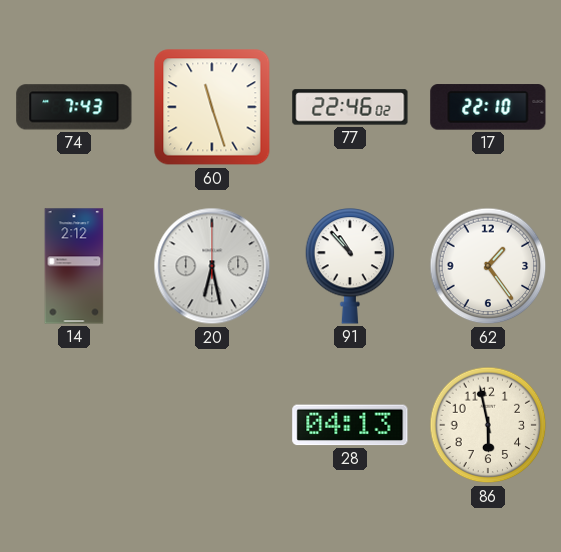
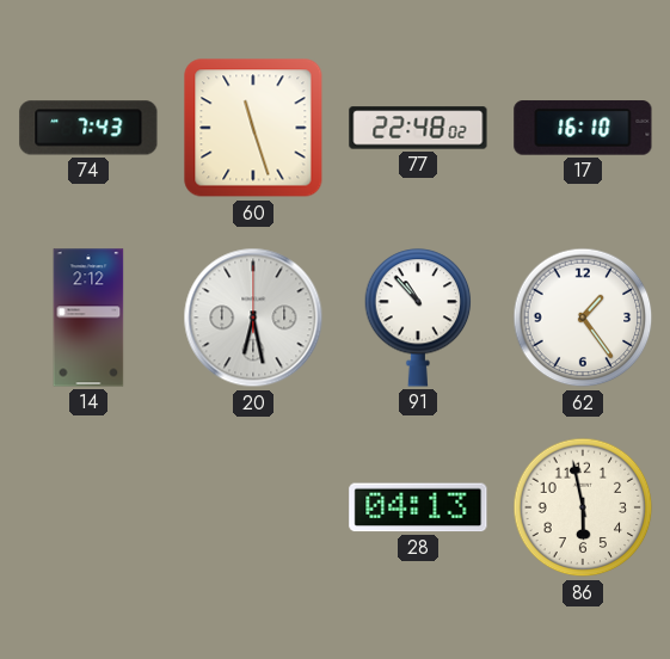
77: 22:46 -> 22:48 (418, 128)
17: 22:10 -> 16:10 (583, 128)
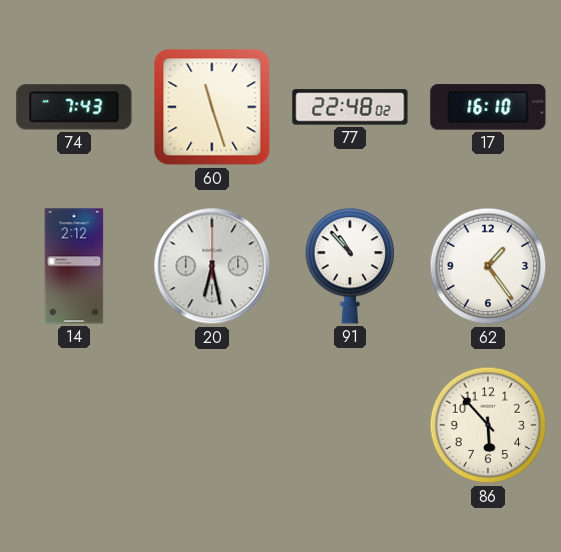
28: 04:13 -> none (418, 507)
86: 5:58 -> 5:53 (488, 425)
